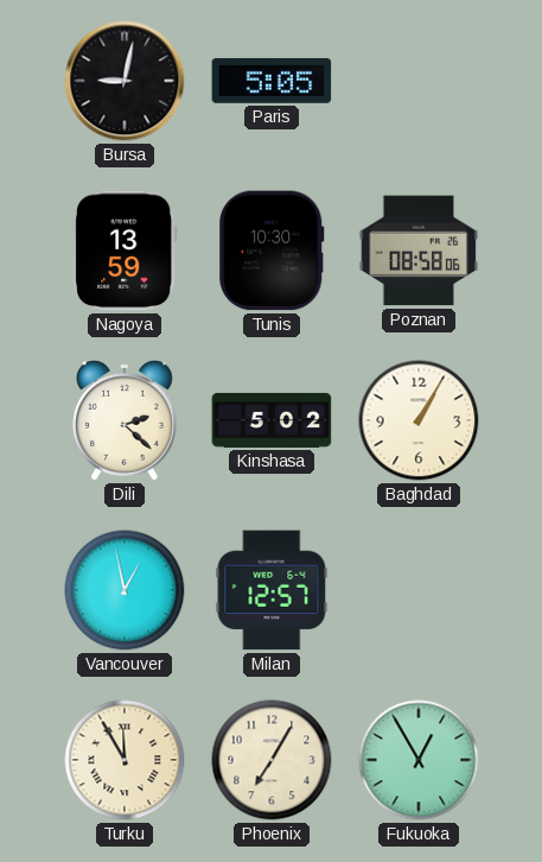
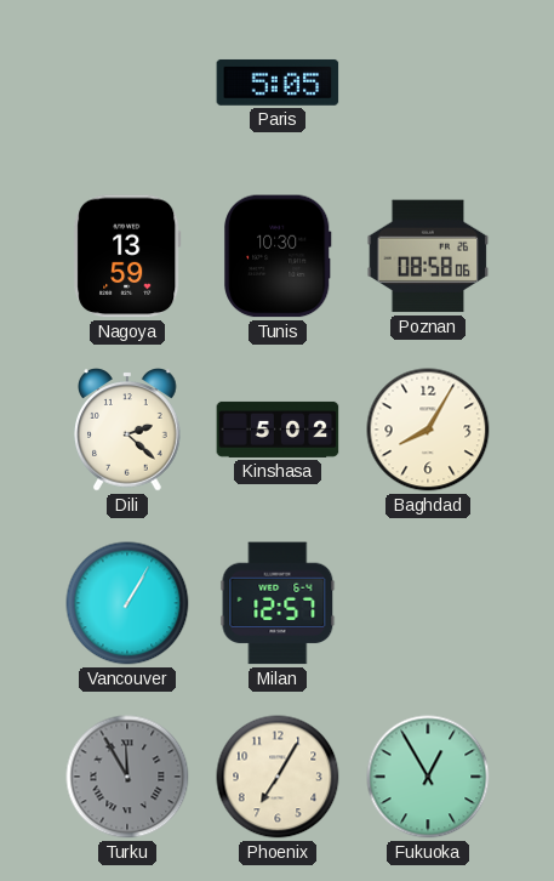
Bursa: 9:02 -> none (125, 81)
Baghdad: 1:05 -> 8:05 (428, 430)
Vancouver: 12:58 -> 1:05 (127, 603)
Turku dial: cream -> grey (127, 777)
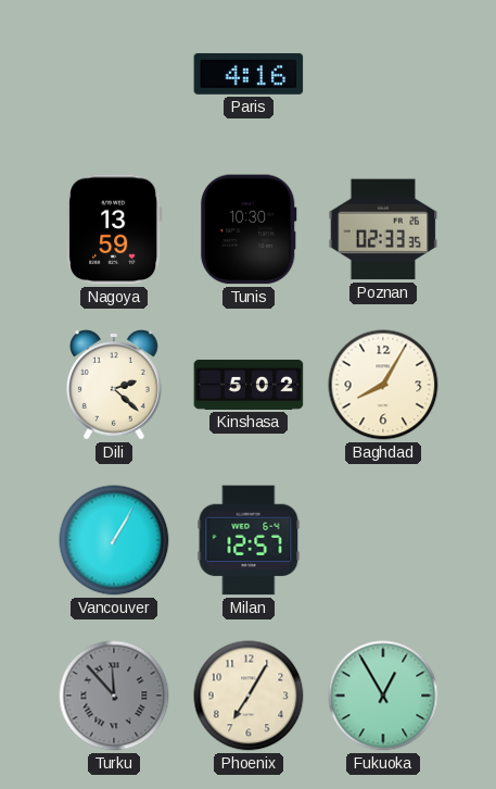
Paris: 5:05 -> 4:16 (249, 74)
Poznan: 08:58 -> 02:33 (383, 229)
Turku: 11:55 -> 11:53 (114, 696)
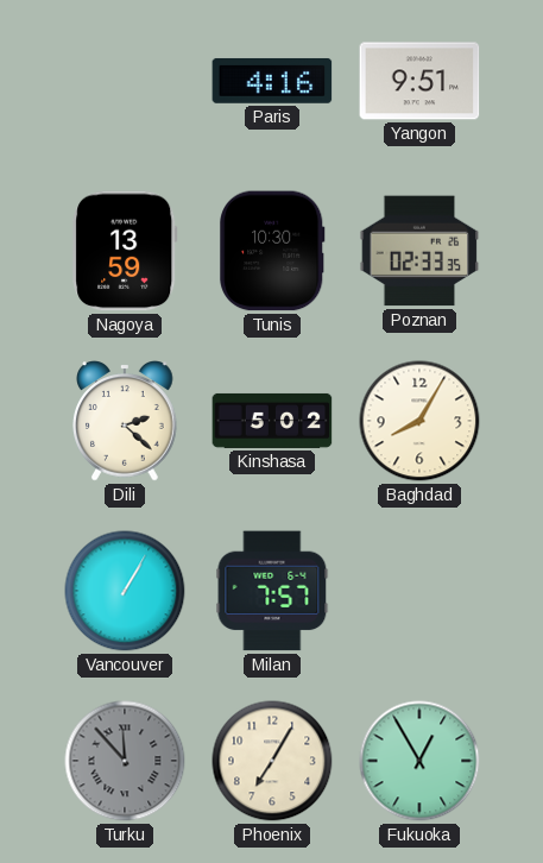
Yangon: none -> 9:51 (419, 81)
Milan: 12:57 -> 7:57 (272, 591)
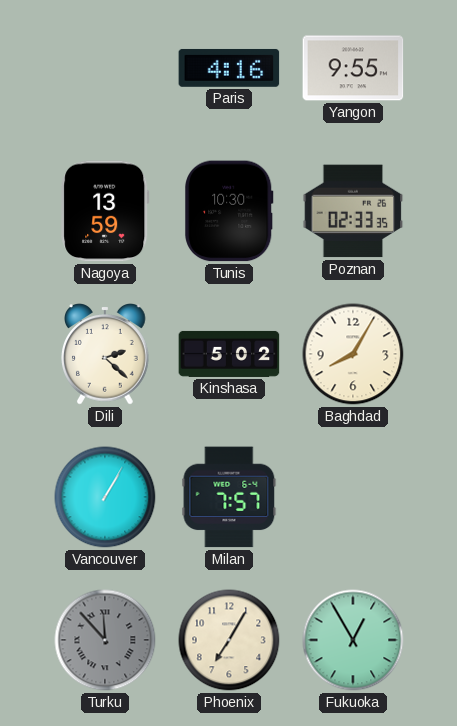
Yangon: 9:51 -> 9:55 (353, 68)
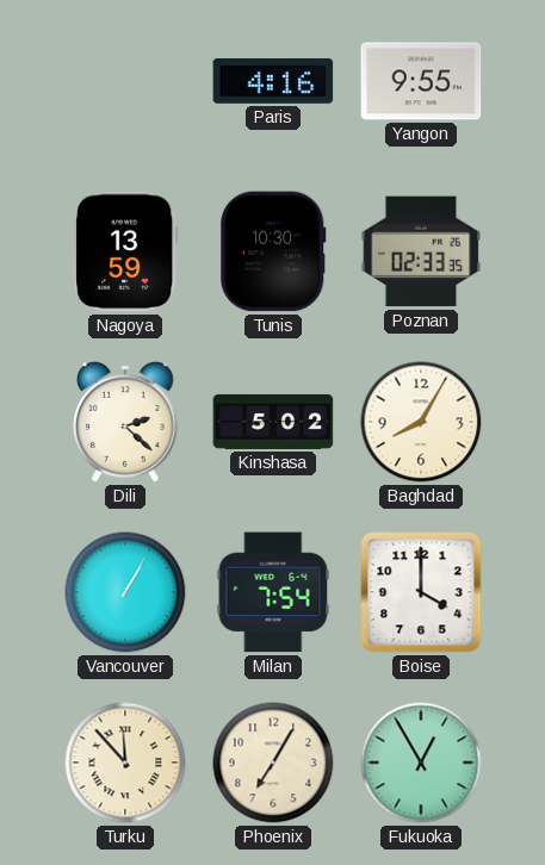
Milan: 7:57 -> 7:54 (273, 592)
Boise: none -> 4:00 (421, 592)
Turku dial: grey -> cream (125, 763)
